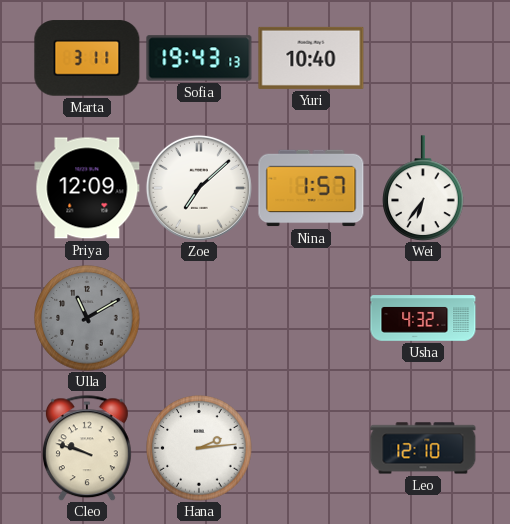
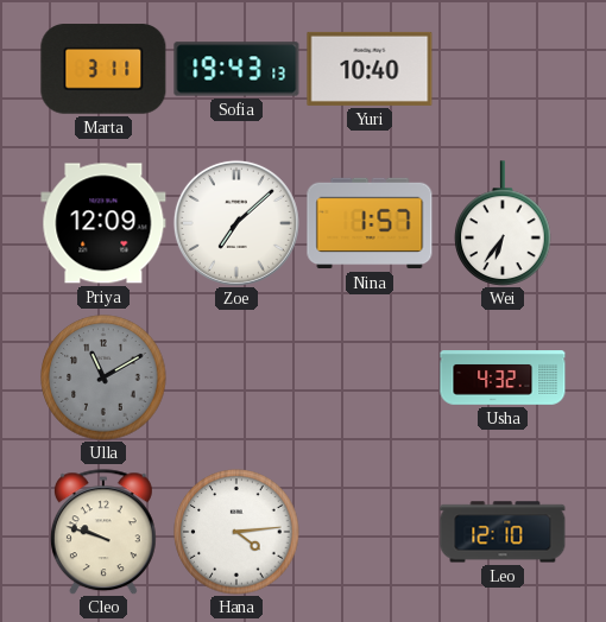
Hana: 2:14 -> 4:14 (236, 532)
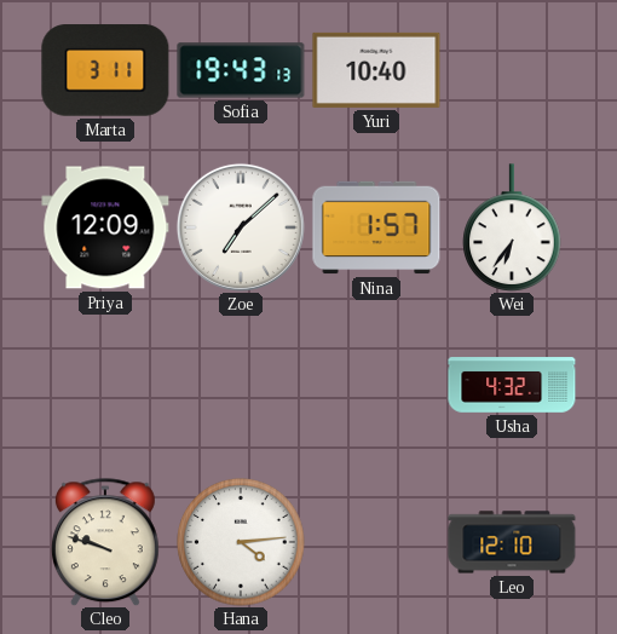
Ulla: 11:10 -> none (103, 377)
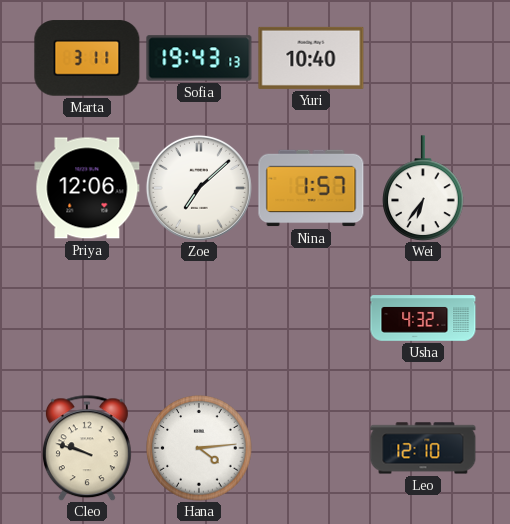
Priya: 12:09 -> 12:06 (87, 188)
